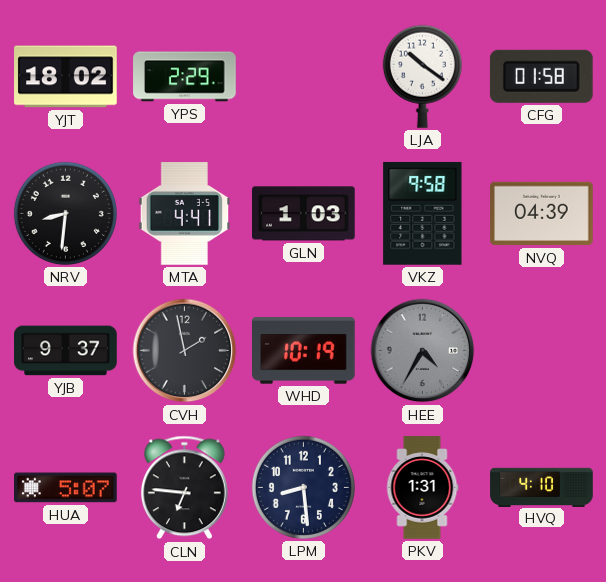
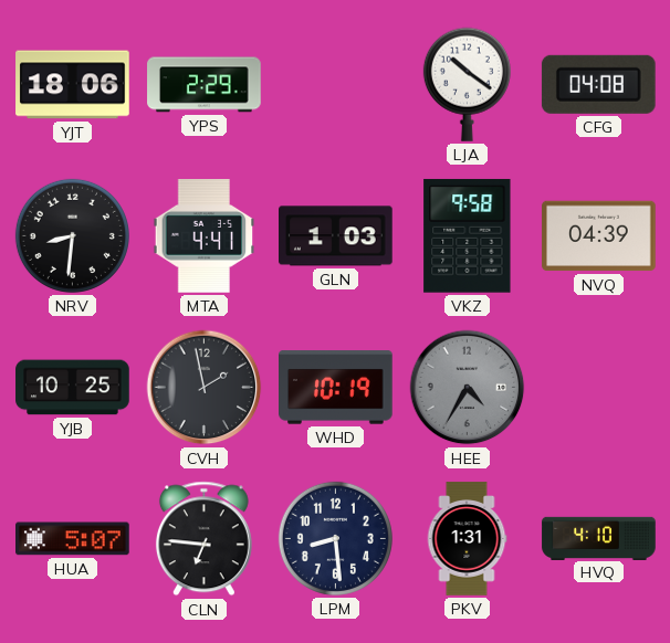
YJT: 18:02 -> 18:06 (73, 85)
CFG: 01:58 -> 04:08 (598, 84)
YJB: 9:37 -> 10:25 (73, 388)
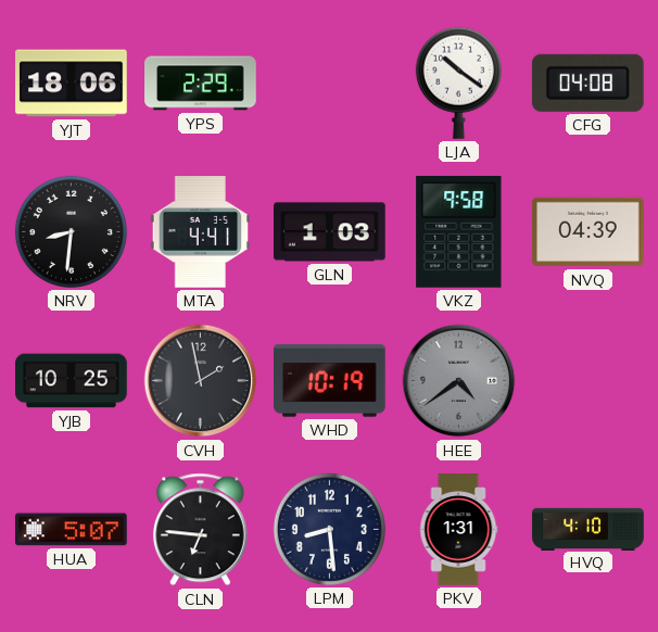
HEE: 4:35 -> 4:39 (459, 381)
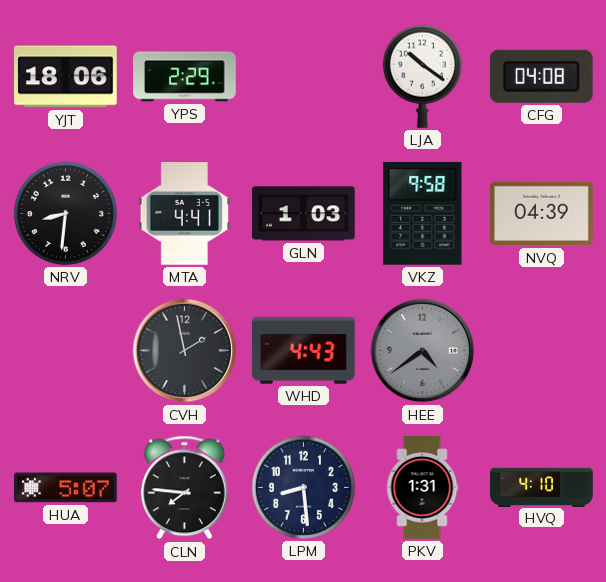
YJB: 10:25 -> none (72, 381)
WHD: 10:19 -> 4:43 (304, 351)
CLN: 6:46 -> 7:46 (184, 488)
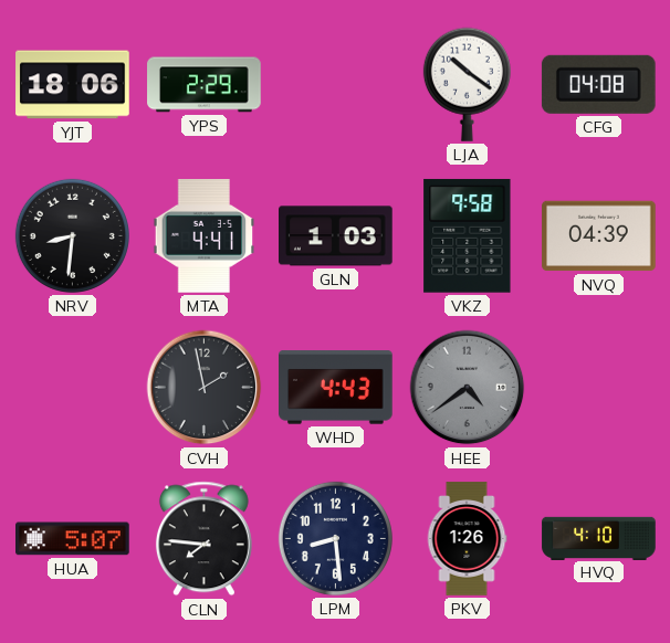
PKV: 1:31 -> 1:26 (467, 539)
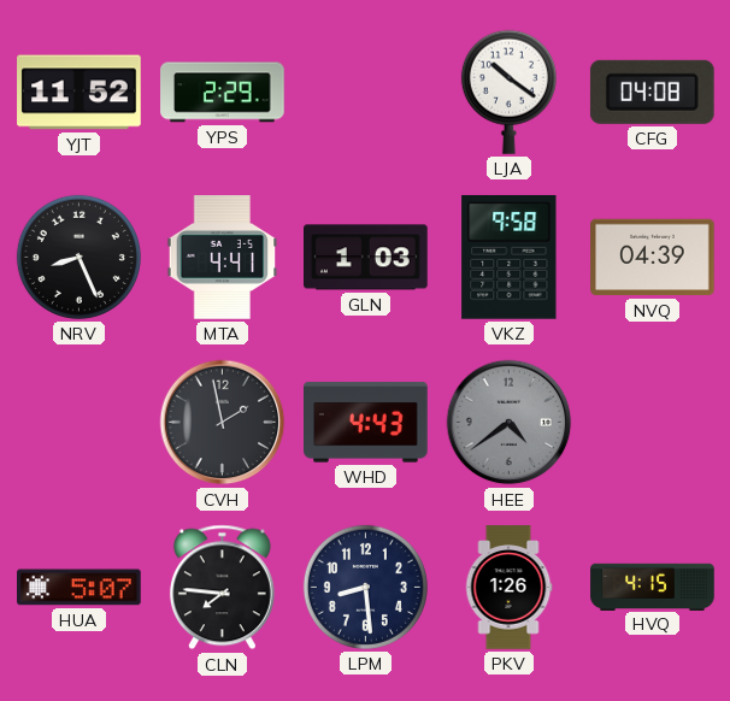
YJT: 18:06 -> 11:52 (80, 93)
NRV: 8:31 -> 8:26 (78, 257)
HVQ: 4:10 -> 4:15 (653, 587)
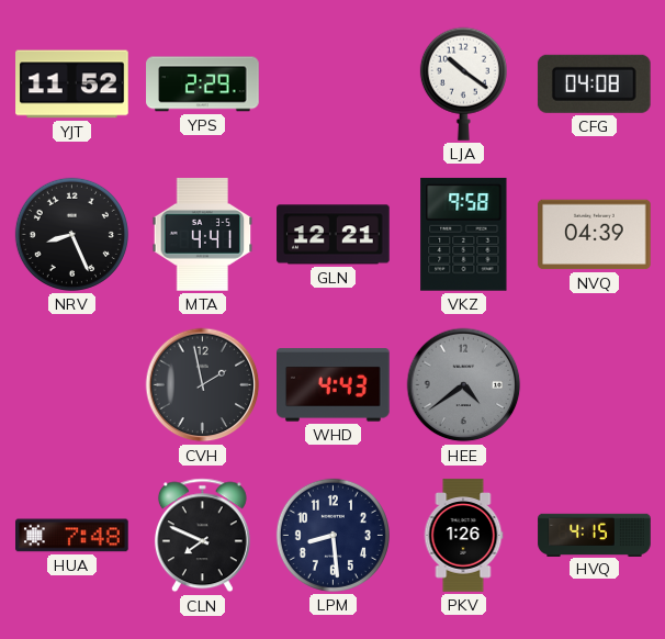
GLN: 1:03 -> 12:21 (334, 235)
HUA: 5:07 -> 7:48 (72, 536)
CLN: 7:46 -> 7:49 (202, 536)
